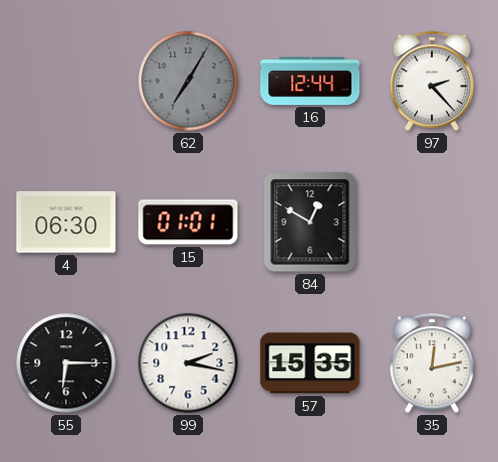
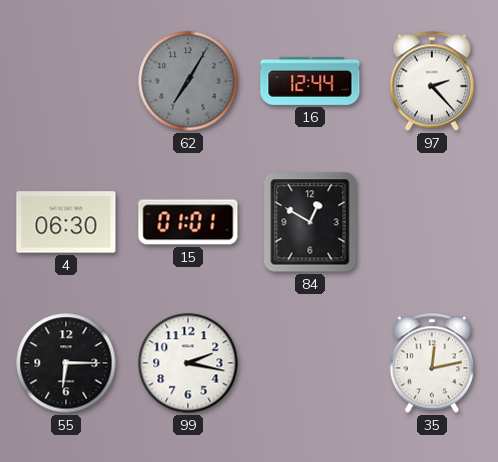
57: 15:35 -> none (310, 363)
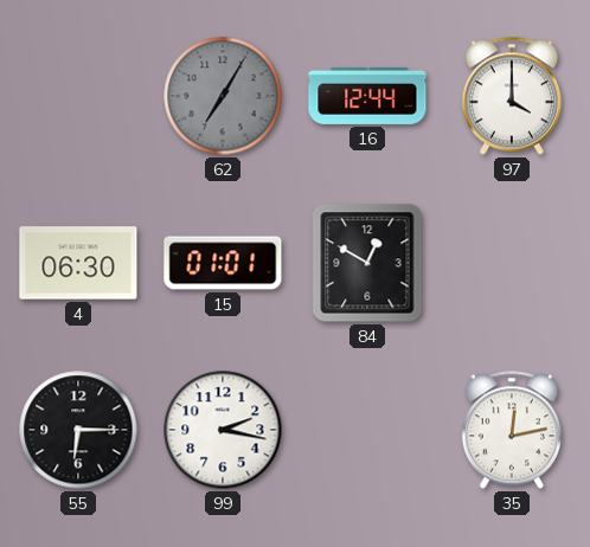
97: 2:23 -> 4:00 (512, 96)
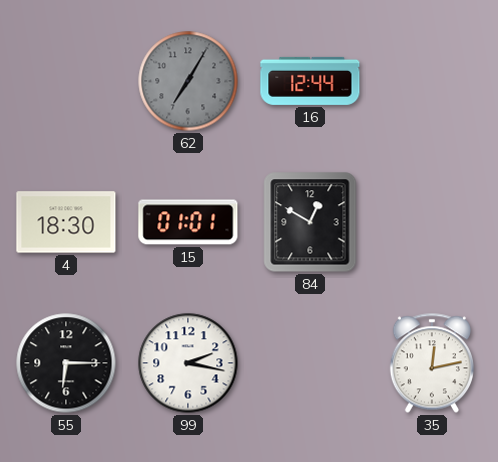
97: 4:00 -> none (512, 96)
4: 06:30 -> 18:30 (66, 222)
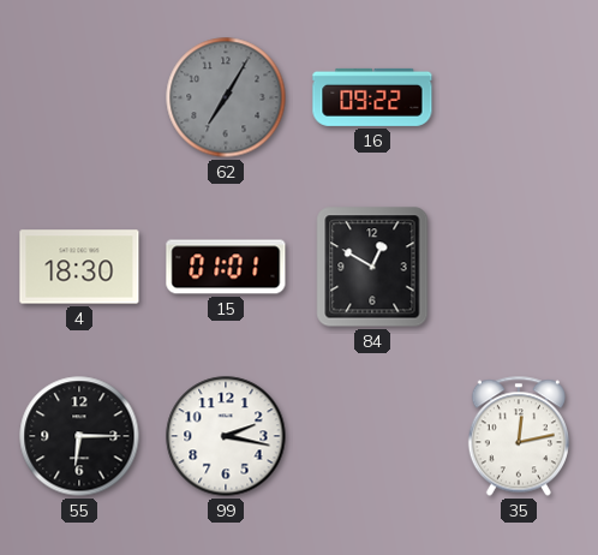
16: 12:44 -> 09:22 (372, 97)
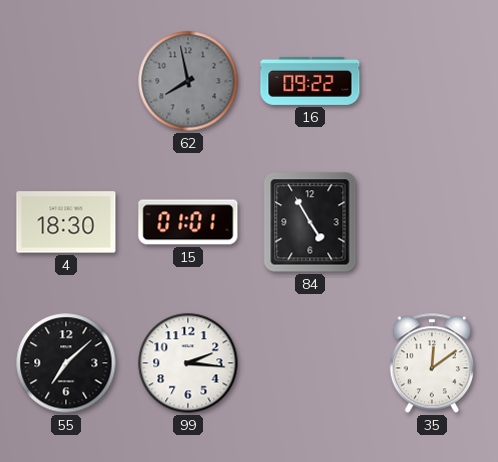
62: 7:05 -> 7:58 (188, 81)
84: 12:50 -> 4:55 (310, 222)
55: 6:15 -> 7:08 (66, 363)
99: 2:17 -> 2:16 (188, 363)
35: 12:13 -> 12:09 (432, 363)
